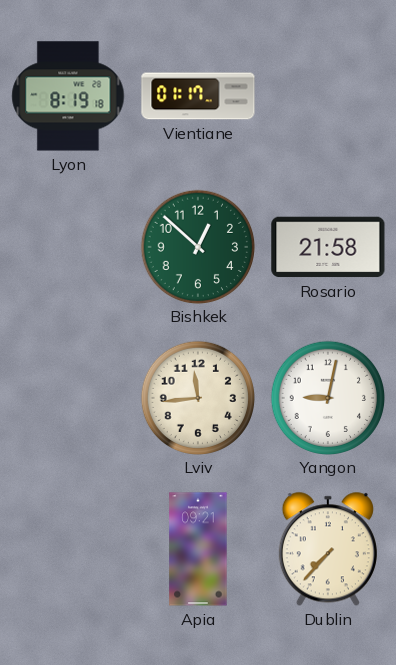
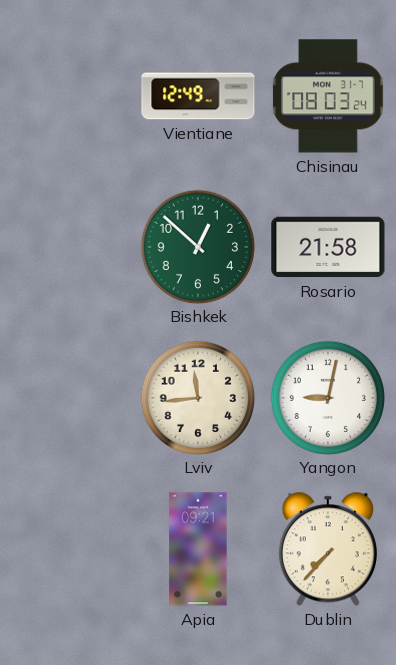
Lyon: 8:19 -> none (68, 96)
Vientiane: 01:17 -> 12:49 (198, 96)
Chisinau: none -> 08:03 (328, 96)
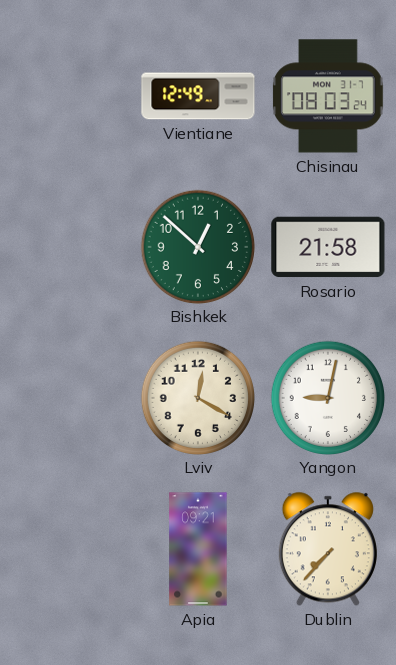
Lviv: 11:44 -> 12:20 (197, 397)
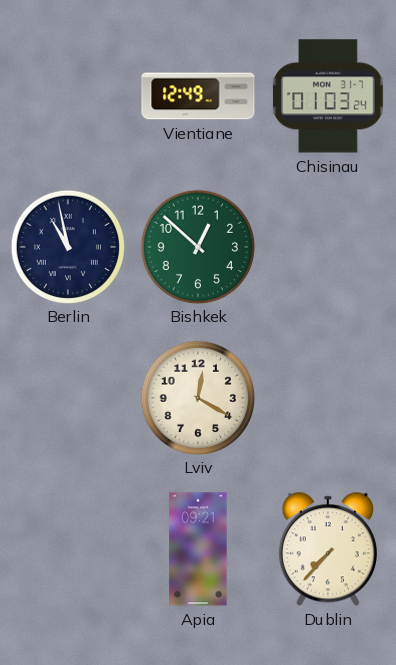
Chisinau: 08:03 -> 01:03 (328, 96)
Berlin: none -> 10:58 (67, 246)
Rosario: 21:58 -> none (328, 247)
Yangon: 9:02 -> none (327, 397)
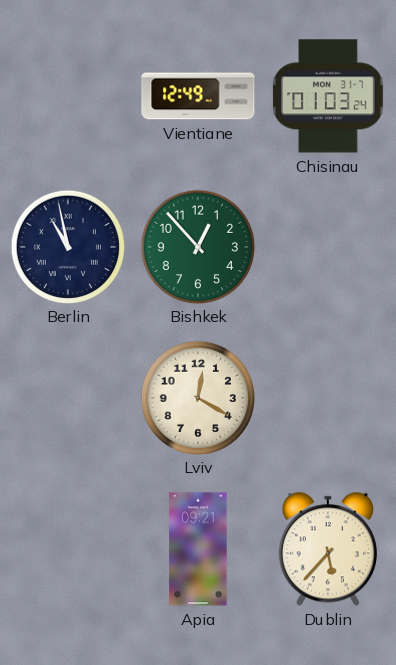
Bishkek: 12:52 -> 12:53 (197, 246)
Dublin: 7:37 -> 5:37 (328, 549)
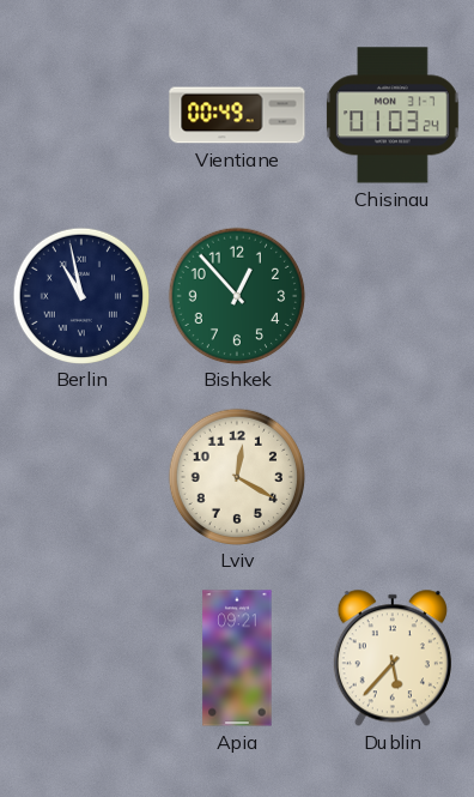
Vientiane: 12:49 -> 00:49 (237, 115)
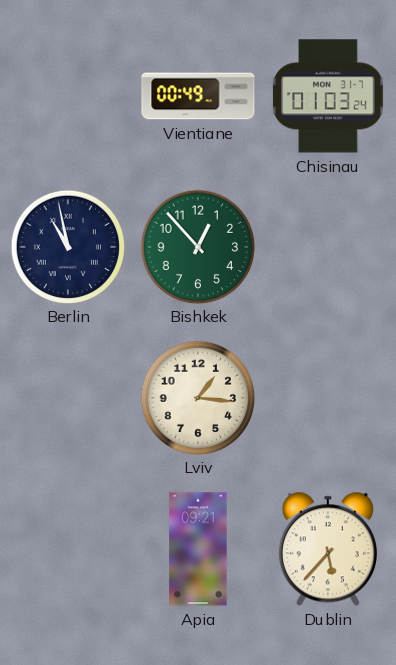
Lviv: 12:20 -> 1:16 (197, 397)
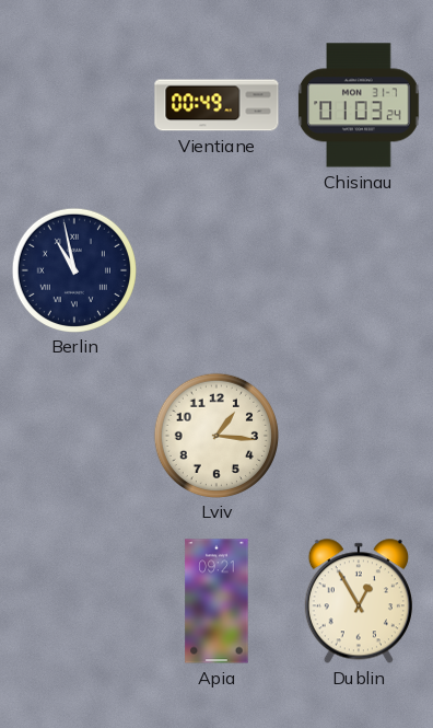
Bishkek: 12:53 -> none (197, 246)
Dublin: 5:37 -> 12:55 (359, 601)
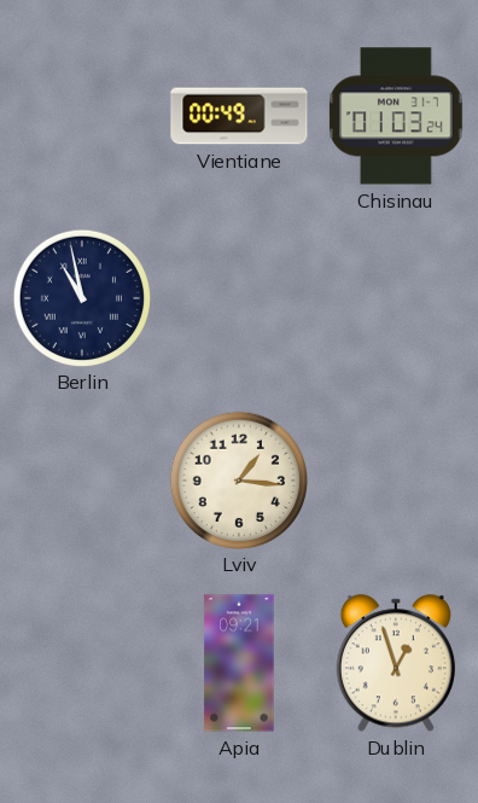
Dublin: 12:55 -> 12:57 (396, 663)
